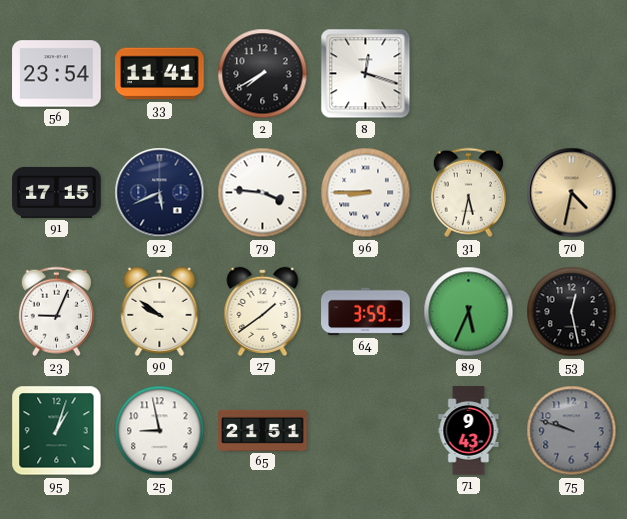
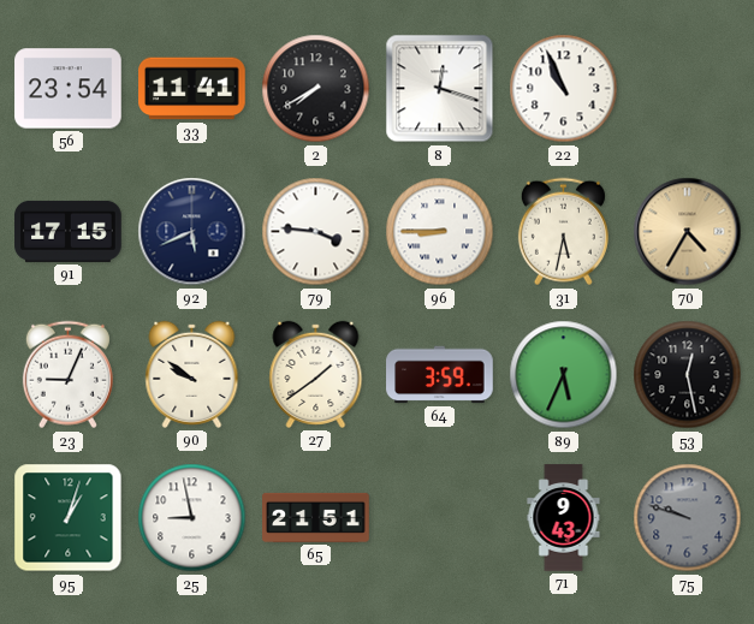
22: none -> 10:56 (564, 89)
70: 4:32 -> 4:35 (688, 232)
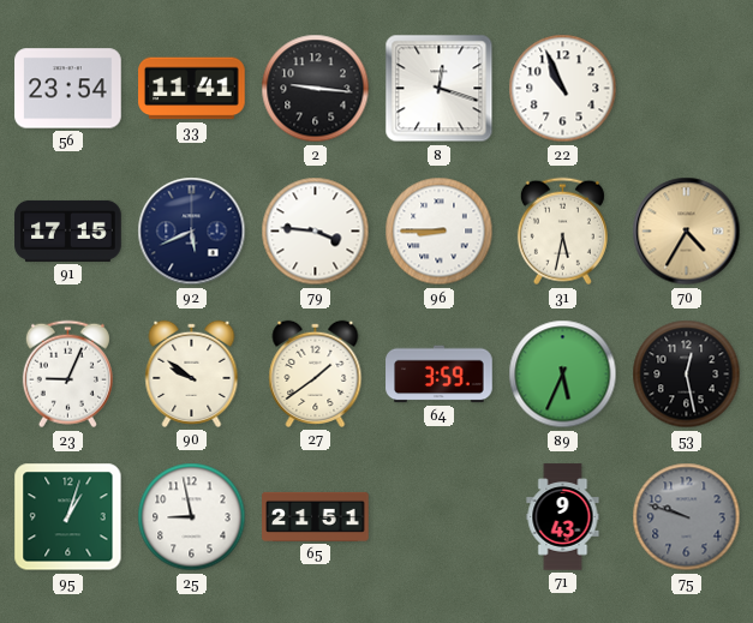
2: 7:40 -> 9:16 (316, 89)
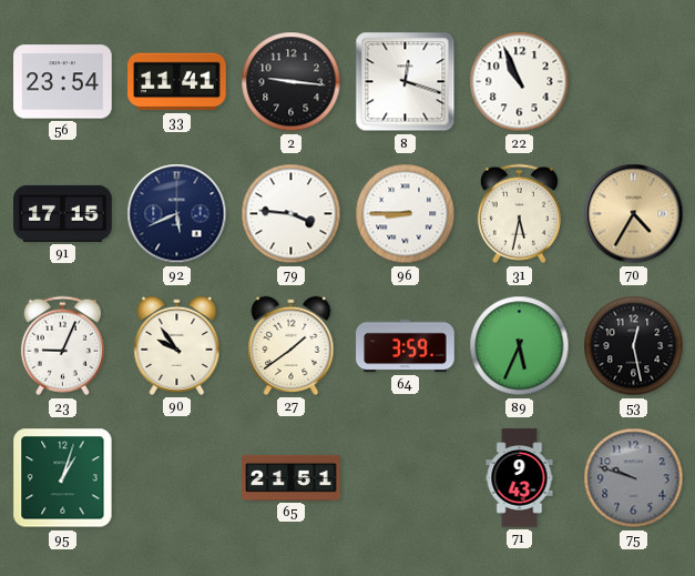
90: 9:51 -> 9:54 (177, 345)
25: 8:58 -> none (192, 517)
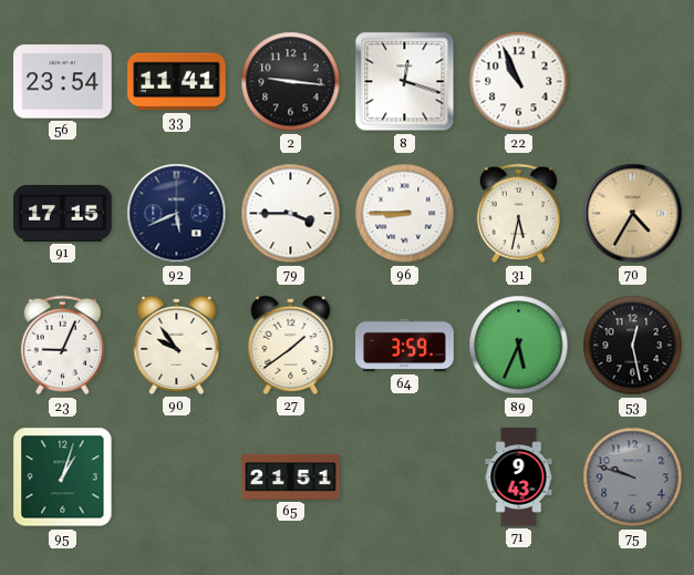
79: 3:46 -> 3:45 (291, 214)
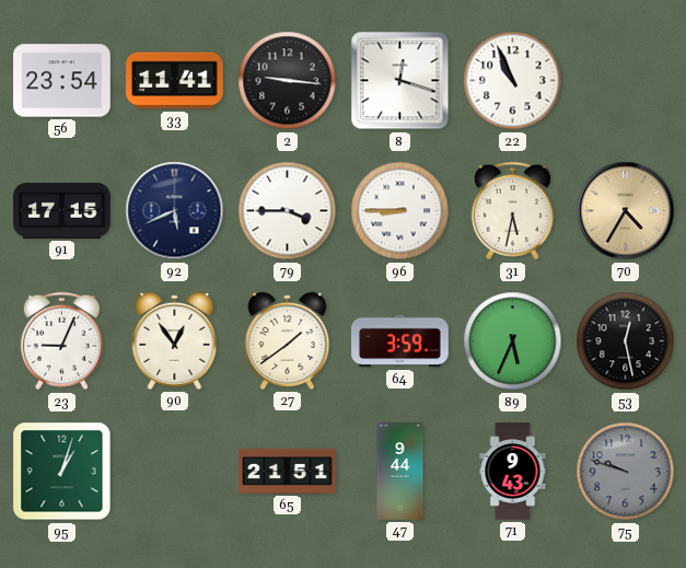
90: 9:54 -> 12:54 (175, 340)
47: none -> 9:44 (400, 472)
